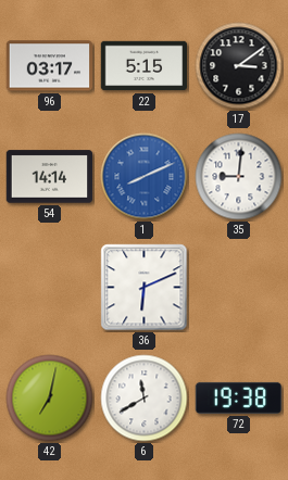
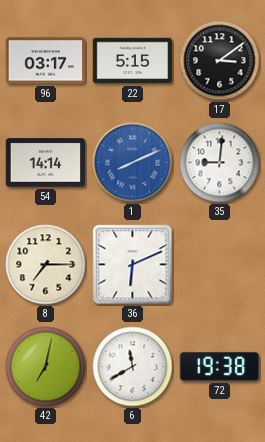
8: none -> 7:15 (46, 265)
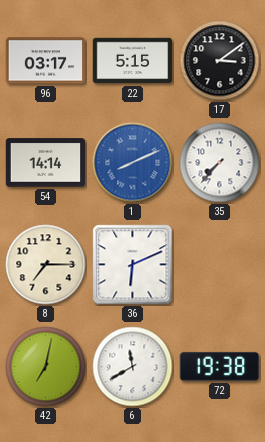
35: 9:01 -> 7:37 (220, 163)
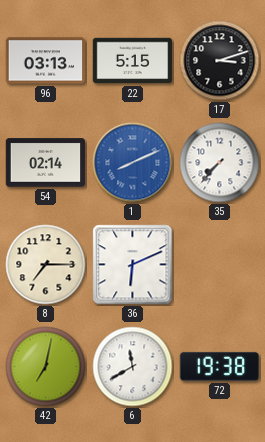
96: 03:17 -> 03:13 (46, 61)
17: 3:09 -> 3:12 (220, 61)
54: 14:14 -> 02:14 (46, 163)
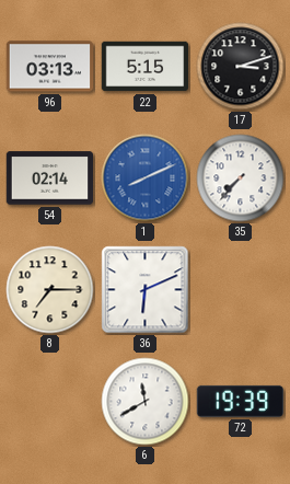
42: 7:02 -> none (46, 367)
72: 19:38 -> 19:39 (240, 401)
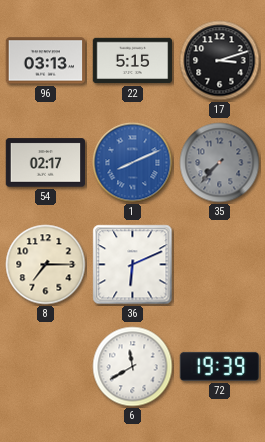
54: 02:14 -> 02:17 (46, 163)
35 dial: white -> grey (220, 163)
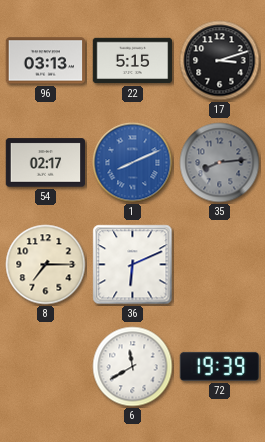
35: 7:37 -> 8:14 (220, 163)
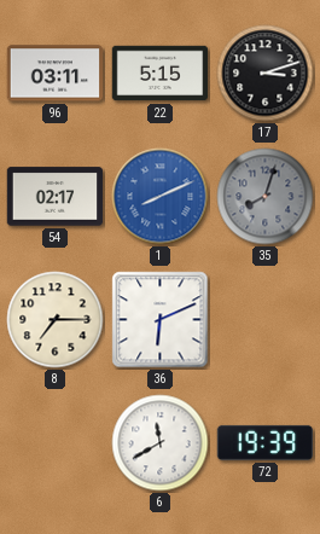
96: 03:13 -> 03:11 (56, 74)
35: 8:14 -> 8:03 (266, 197)
